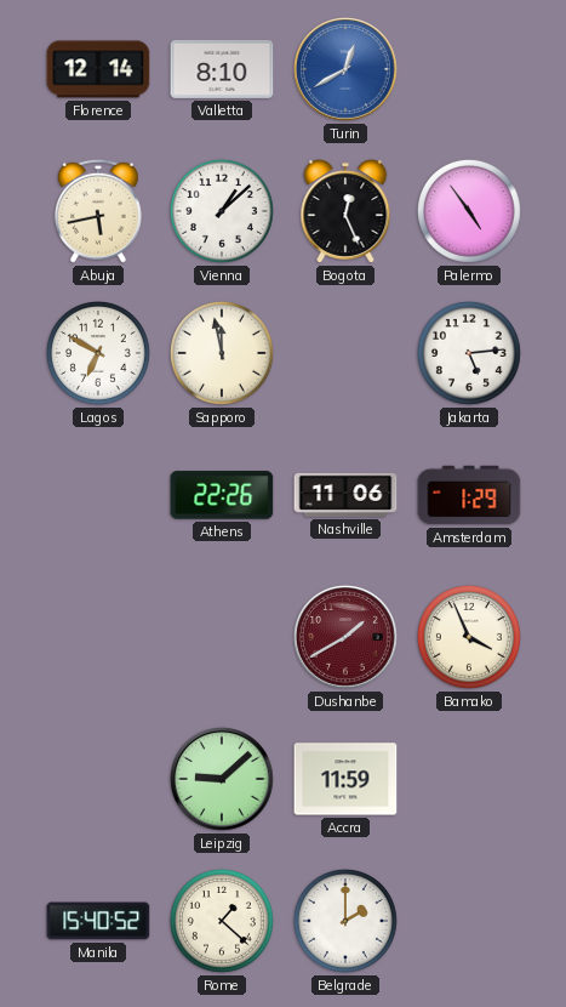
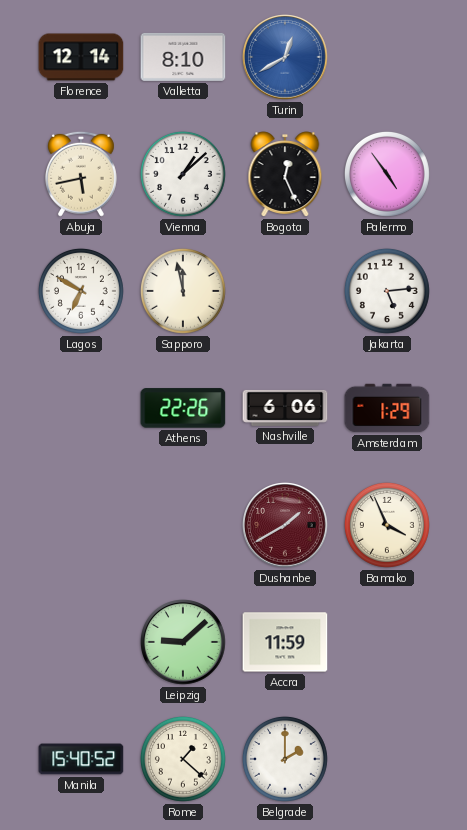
Nashville: 11:06 -> 6:06 (285, 408)
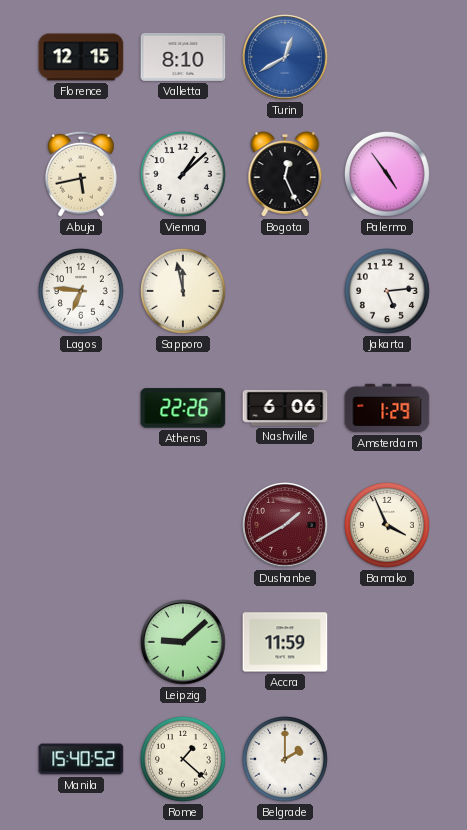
Florence: 12:14 -> 12:15 (81, 57)
Lagos: 6:50 -> 6:46 (81, 291)
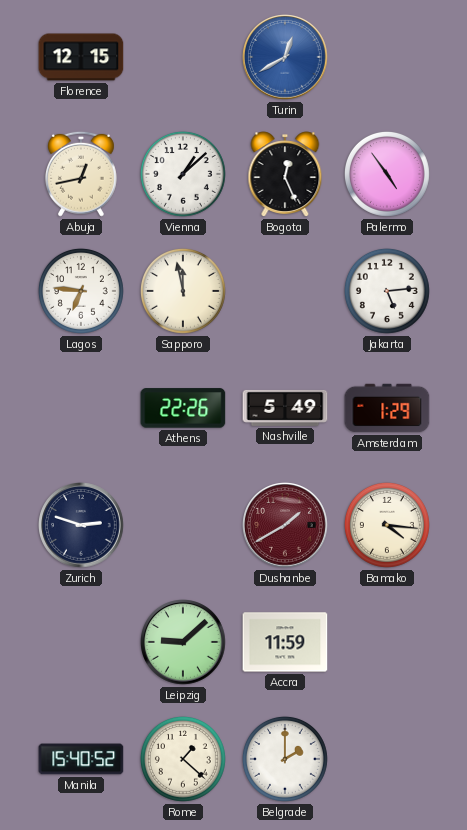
Valletta: 8:10 -> none (183, 57)
Abuja: 5:43 -> 12:43 (81, 174)
Nashville: 6:06 -> 5:49 (285, 408)
Zurich: none -> 2:48 (82, 526)
Bamako: 3:56 -> 4:16 (387, 525)
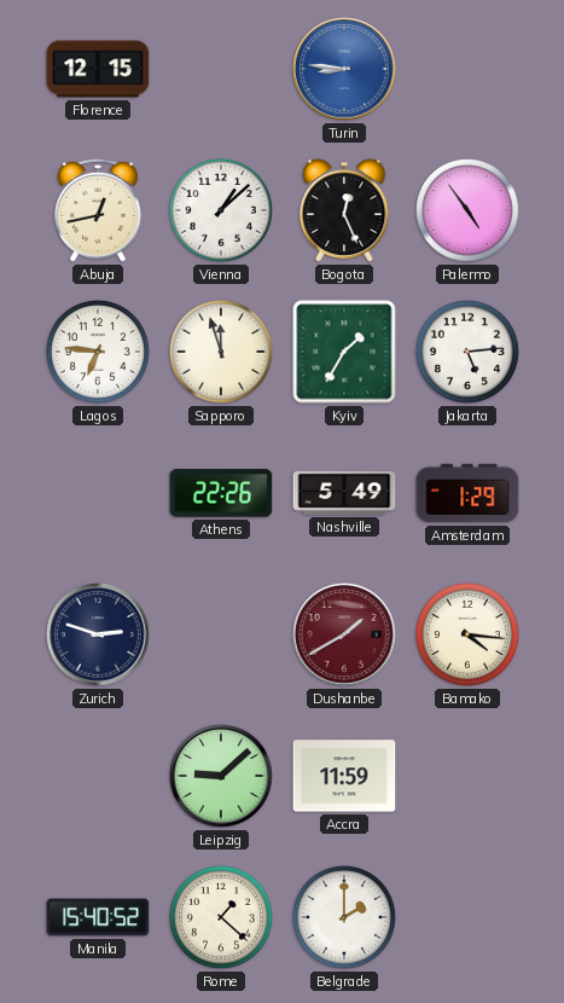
Turin: 12:40 -> 8:46 (345, 70)
Sapporo: 11:58 -> 11:57 (221, 352)
Kyiv: none -> 1:35 (344, 352)
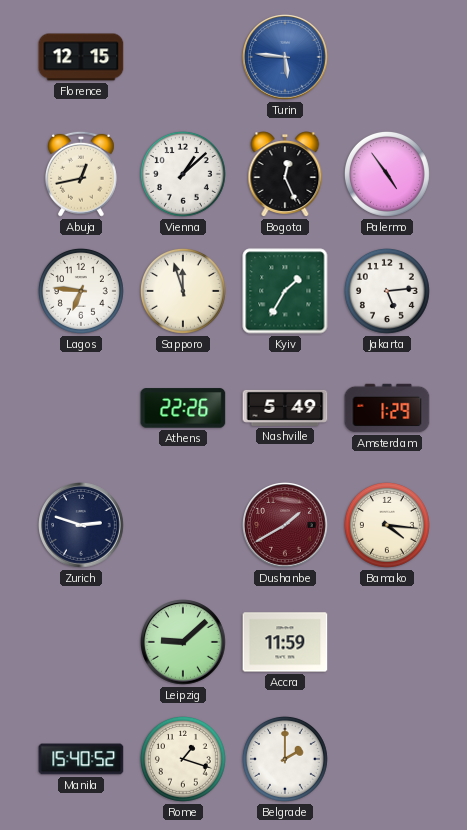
Turin: 8:46 -> 5:46 (286, 58)
Rome: 1:22 -> 1:18 (183, 759)
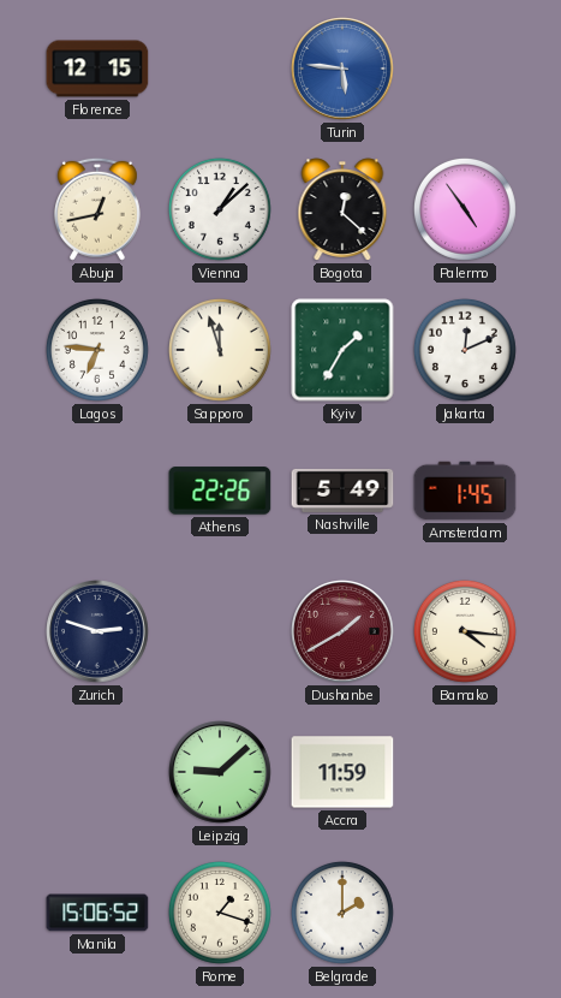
Bogota: 12:26 -> 12:22 (342, 209)
Jakarta: 5:14 -> 12:11 (465, 350)
Amsterdam: 1:29 -> 1:45 (465, 491)
Manila: 15:40 -> 15:06 (97, 913)
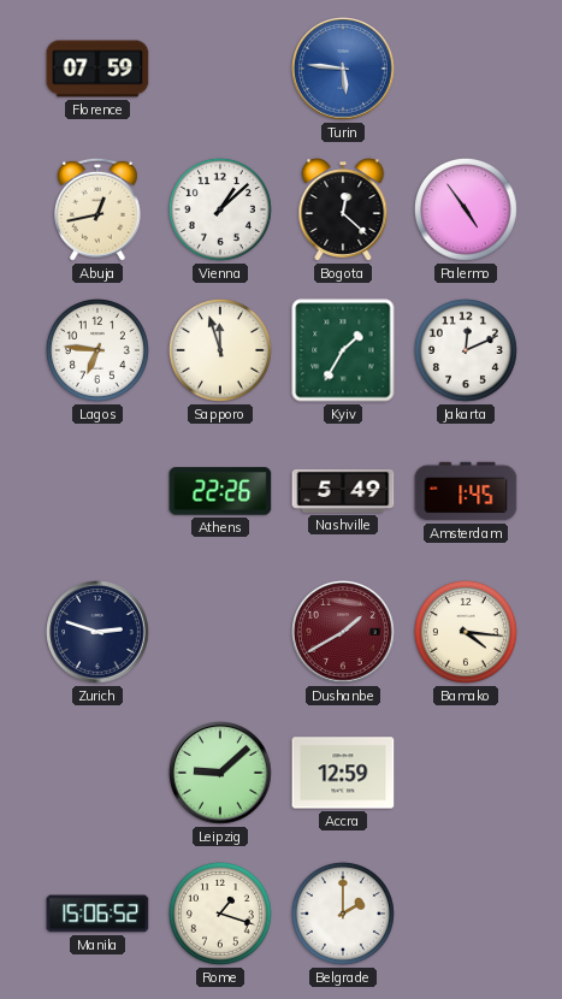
Florence: 12:15 -> 07:59 (97, 69)
Accra: 11:59 -> 12:59 (343, 773)
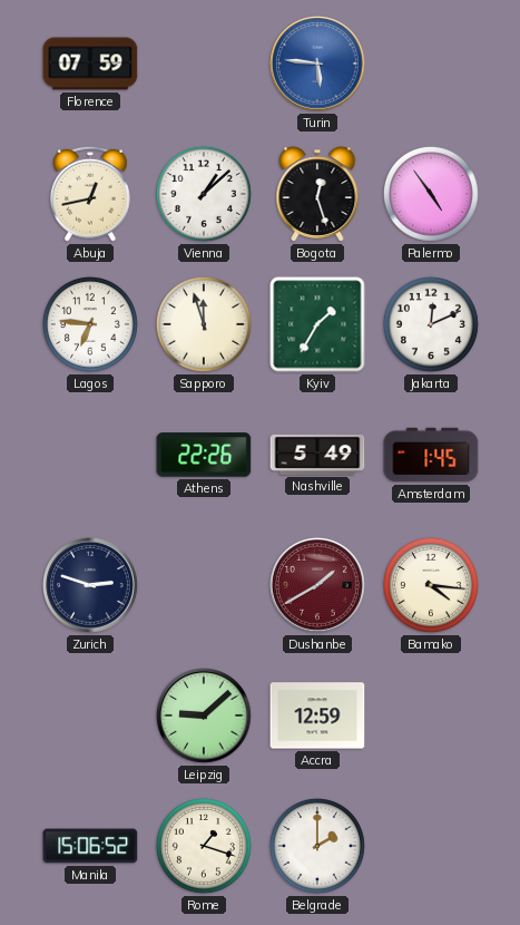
Bogota: 12:22 -> 12:27 (317, 194)
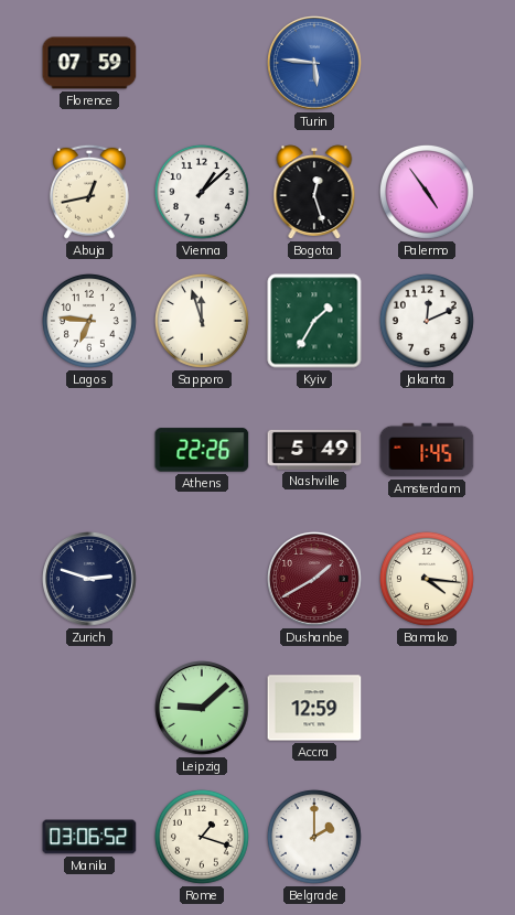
Manila: 15:06 -> 03:06 (89, 837)
